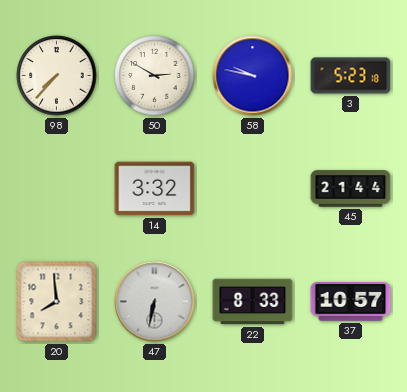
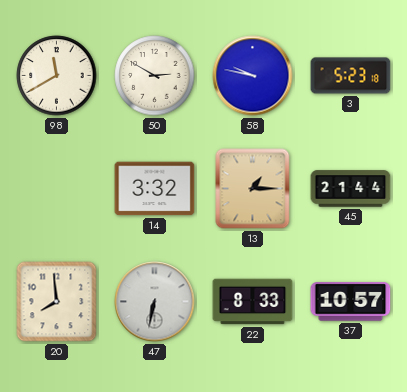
98: 7:37 -> 11:40 (57, 76)
13: none -> 1:15 (253, 189)
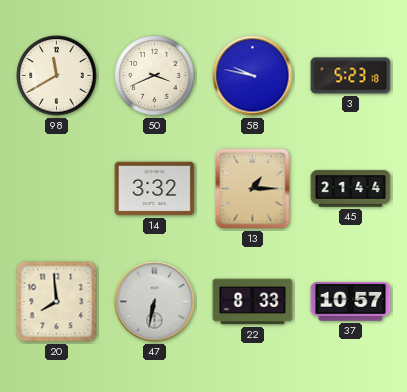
50: 2:50 -> 3:41 (155, 76)
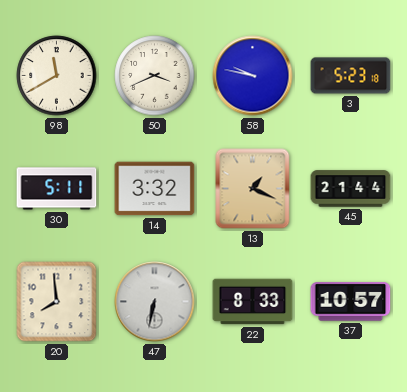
30: none -> 5:11 (57, 189)
13: 1:15 -> 1:19 (253, 189)
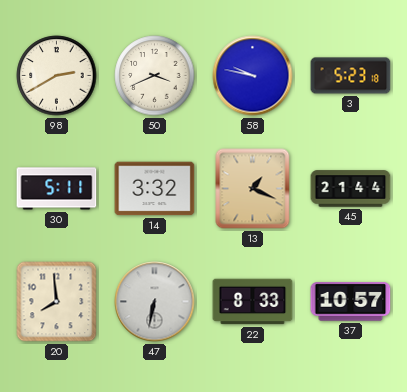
98: 11:40 -> 2:40 (57, 76)
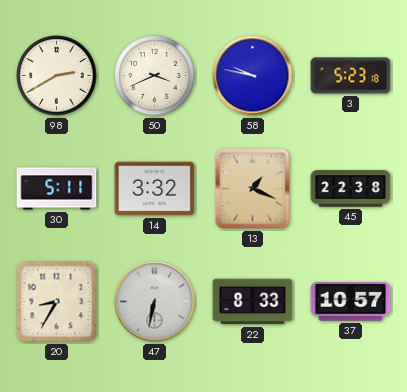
45: 21:44 -> 22:38 (351, 189)
20: 7:59 -> 8:35 (57, 302)
